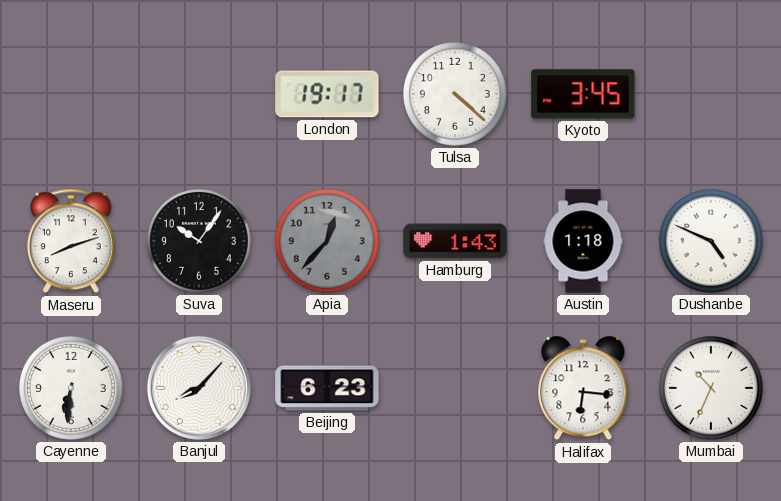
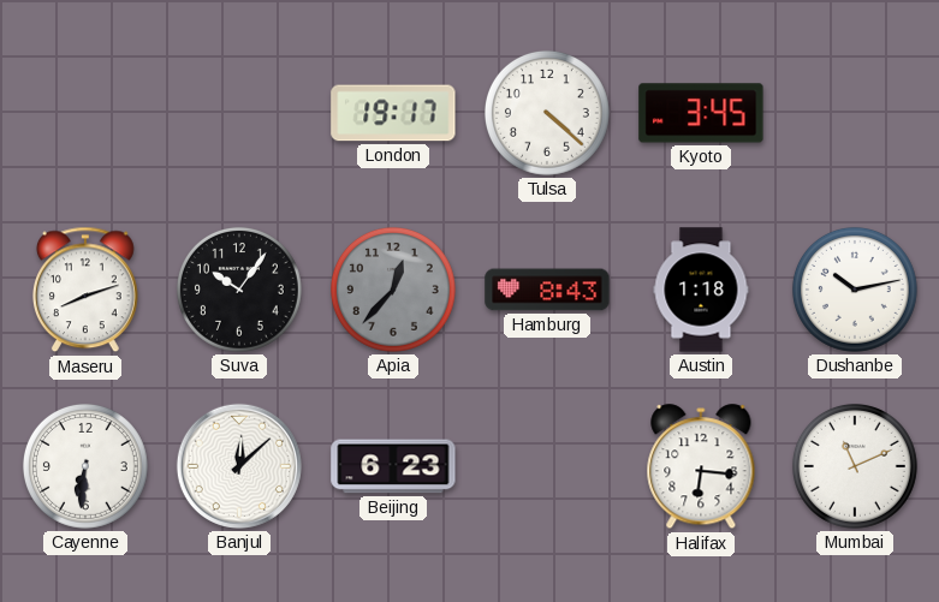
Hamburg: 1:43 -> 8:43 (547, 290)
Dushanbe: 4:49 -> 10:13 (855, 290)
Banjul: 8:07 -> 12:08 (239, 466)
Mumbai: 10:34 -> 11:11 (855, 466)
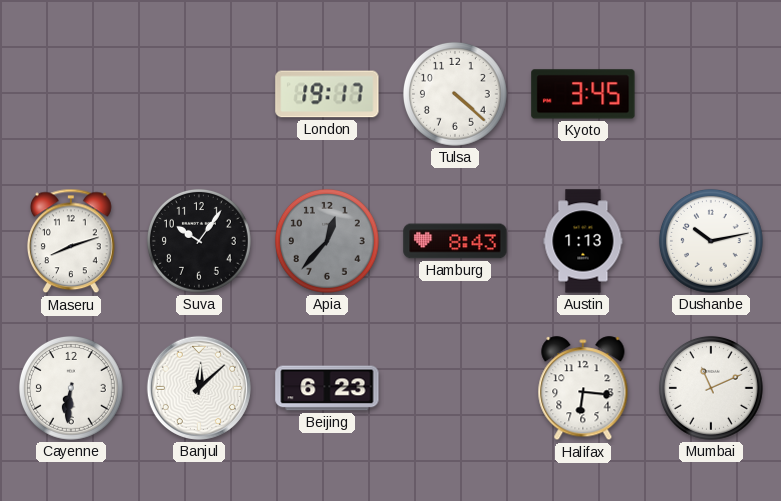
Austin: 1:18 -> 1:13 (583, 241)
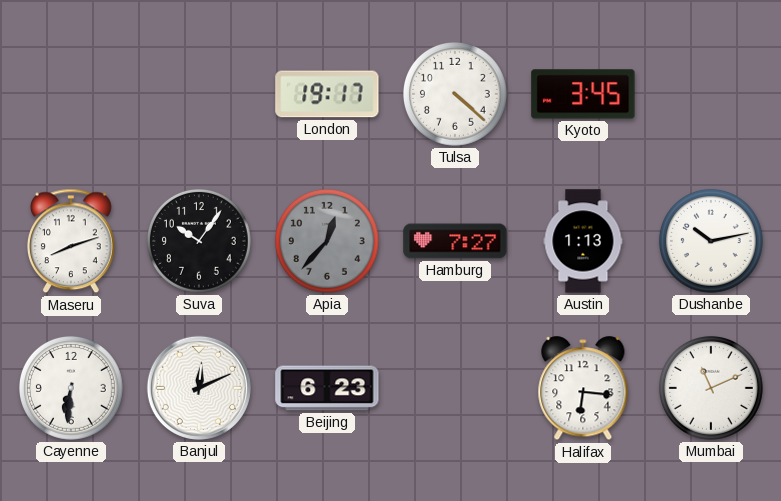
Hamburg: 8:43 -> 7:27 (455, 241)
Banjul: 12:08 -> 12:11 (199, 388)
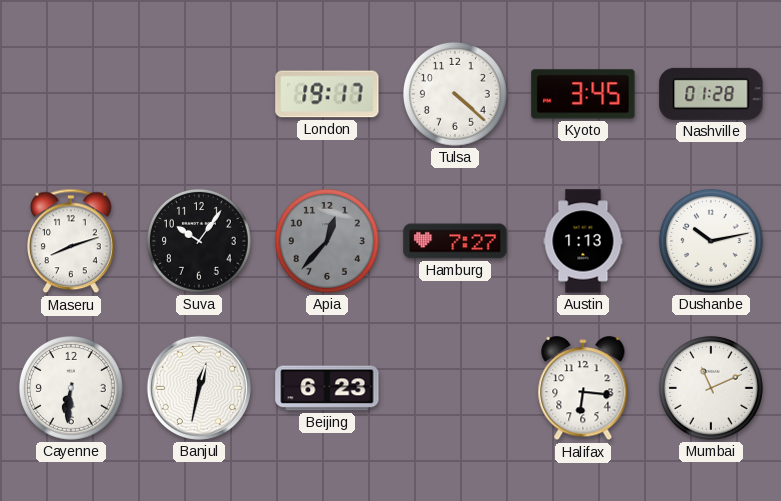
Nashville: none -> 01:28 (711, 94)
Banjul: 12:11 -> 12:32 (199, 388)
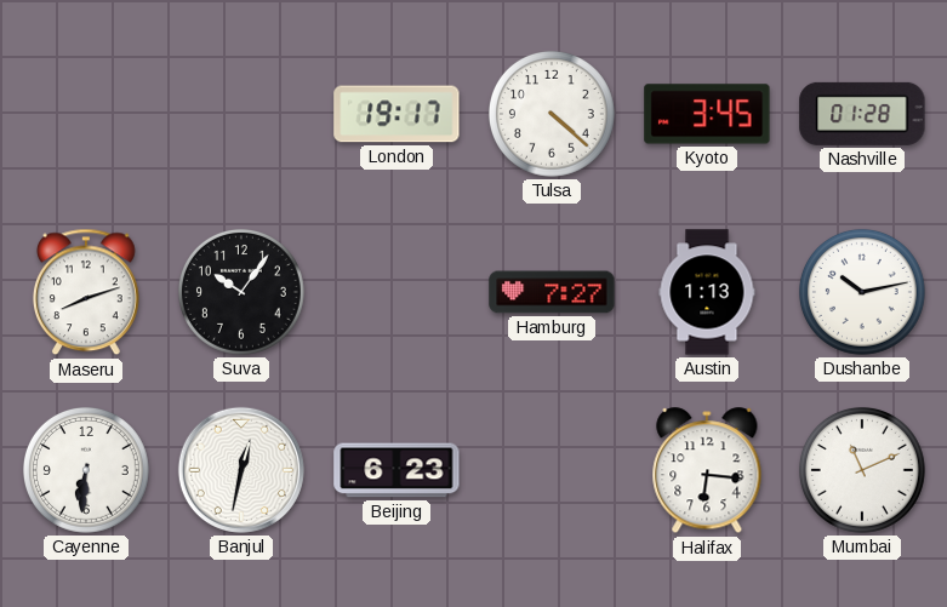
Apia: 12:37 -> none (327, 241)
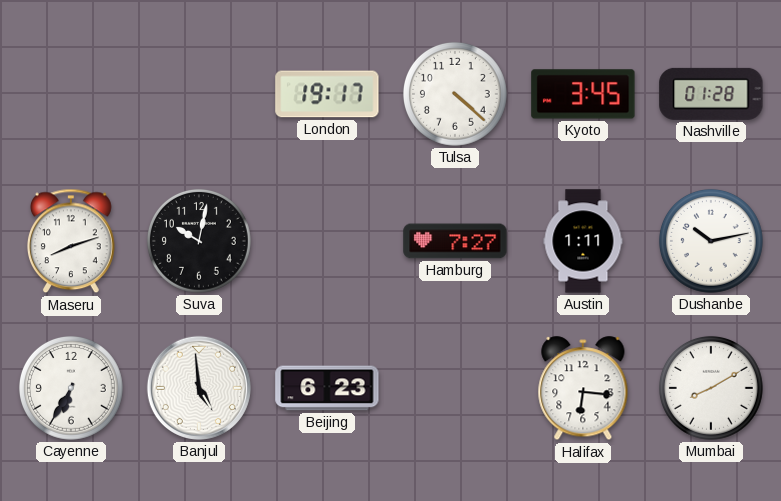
Suva: 10:06 -> 10:02 (199, 241)
Austin: 1:13 -> 1:11 (583, 241)
Cayenne: 6:31 -> 6:35 (71, 388)
Banjul: 12:32 -> 4:59 (199, 388)
Mumbai: 11:11 -> 8:10 (711, 388)
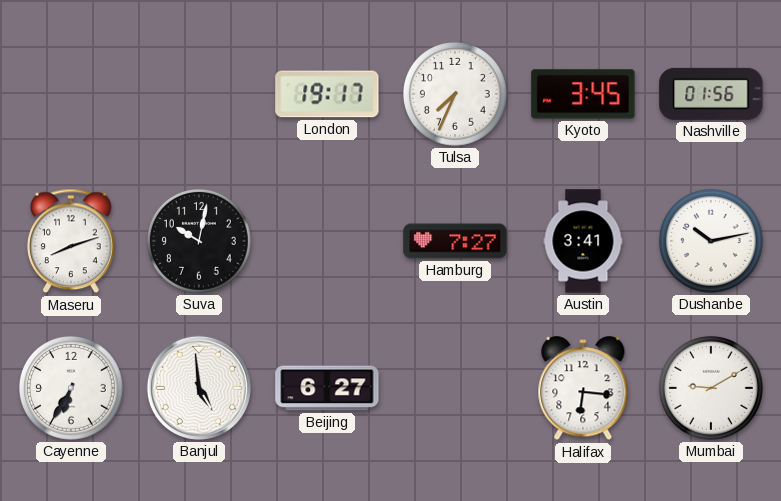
Tulsa: 4:22 -> 7:34 (455, 94)
Nashville: 01:28 -> 01:56 (711, 94)
Austin: 1:11 -> 3:41 (583, 241)
Beijing: 6:23 -> 6:27 (327, 388)
Mumbai: 8:10 -> 9:10 (711, 388)
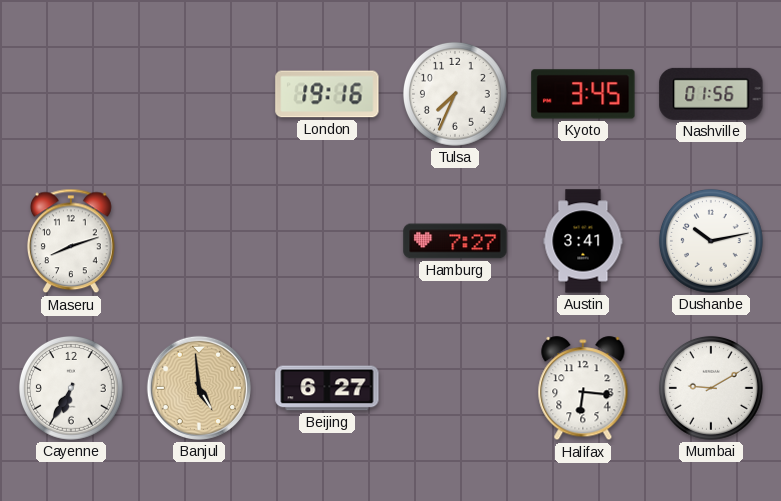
London: 19:17 -> 19:16 (327, 94)
Suva: 10:02 -> none (199, 241)
Banjul dial: white -> champagne (199, 388)
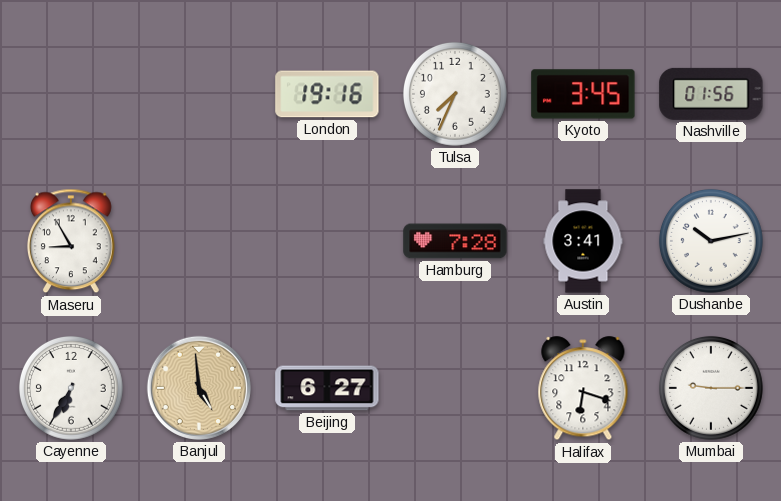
Maseru: 8:12 -> 8:55 (71, 241)
Hamburg: 7:27 -> 7:28 (455, 241)
Halifax: 6:16 -> 6:18 (583, 389)
Mumbai: 9:10 -> 9:15 (711, 388)
